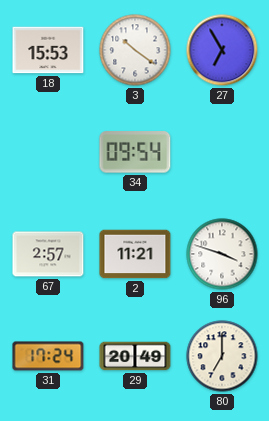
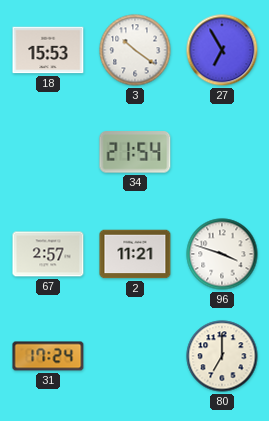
34: 09:54 -> 21:54 (135, 152)
29: 20:49 -> none (135, 356)
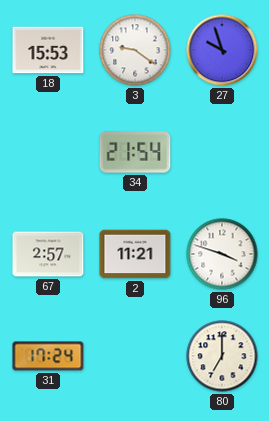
3: 10:21 -> 9:21 (135, 50)
27: 6:55 -> 9:57 (222, 50)
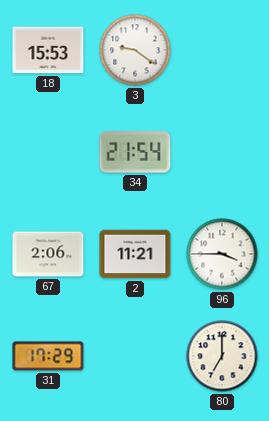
27: 9:57 -> none (222, 50)
67: 2:57 -> 2:06 (48, 254)
96: 3:48 -> 3:45 (222, 254)
31: 17:24 -> 17:29 (48, 356)
